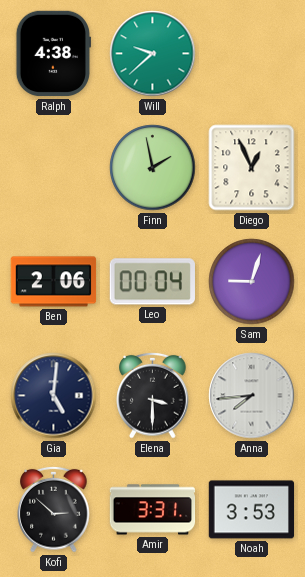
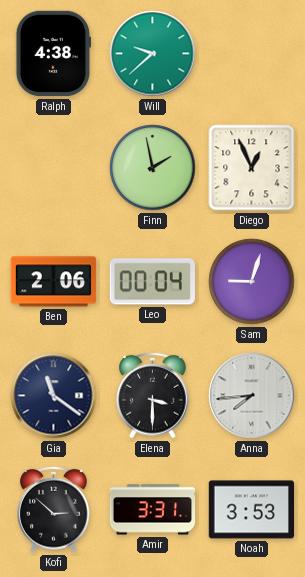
Gia: 5:01 -> 11:21 (54, 396)
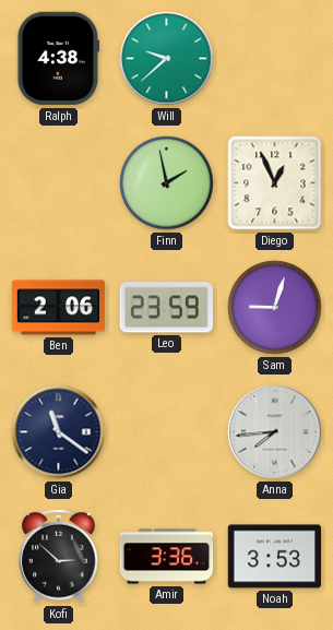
Leo: 00:04 -> 23:59 (166, 308)
Elena: 3:30 -> none (153, 395)
Amir: 3:31 -> 3:36 (167, 557)
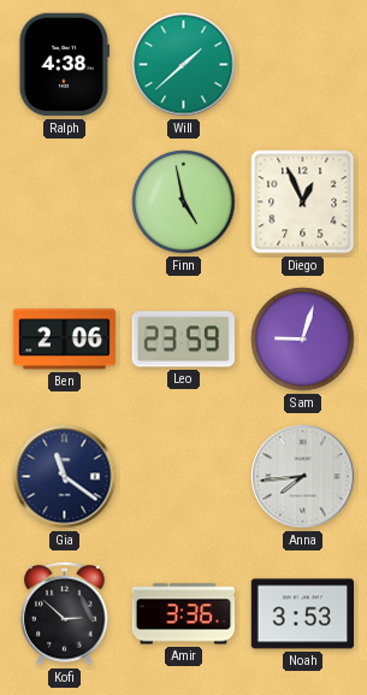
Will: 9:38 -> 1:38 (184, 65)
Finn: 1:58 -> 4:58 (184, 202)
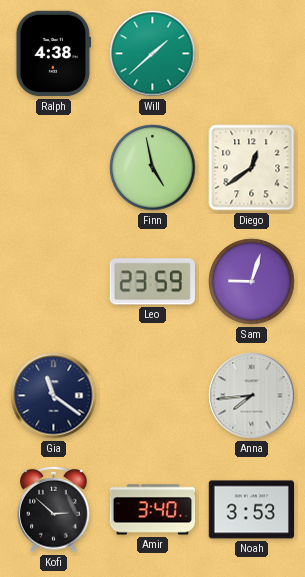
Diego: 12:56 -> 12:39 (252, 168)
Ben: 2:06 -> none (65, 340)
Amir: 3:36 -> 3:40 (153, 510)
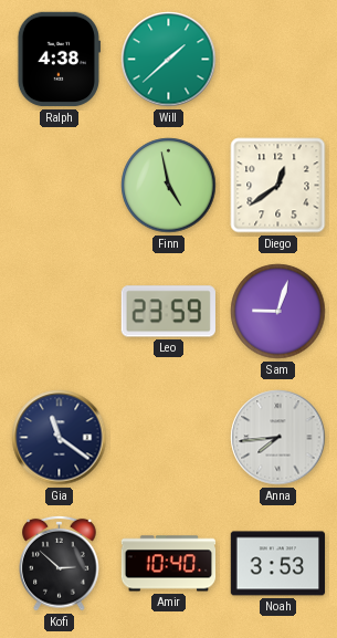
Amir: 3:40 -> 10:40 (169, 564)
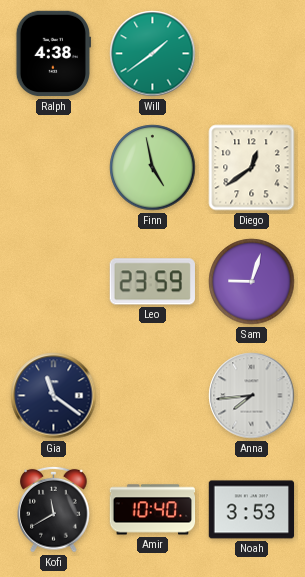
Will: 1:38 -> 1:39 (153, 54)
Kofi: 2:52 -> 11:40 (54, 509)
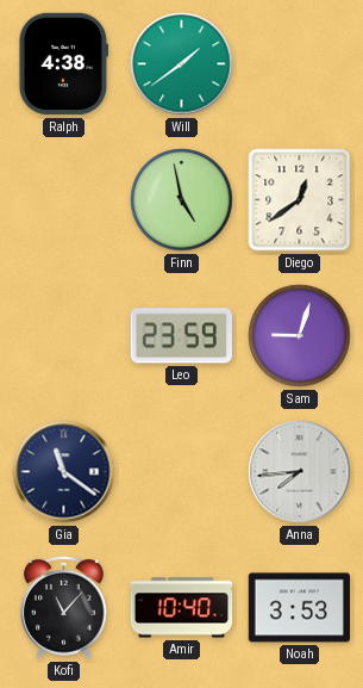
Kofi: 11:40 -> 11:07 (64, 607)
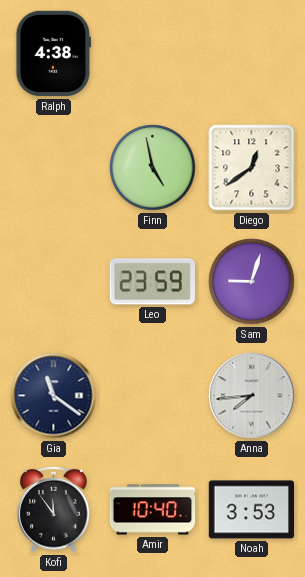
Will: 1:39 -> none (182, 64)
Kofi: 11:07 -> 11:54 (54, 509)
